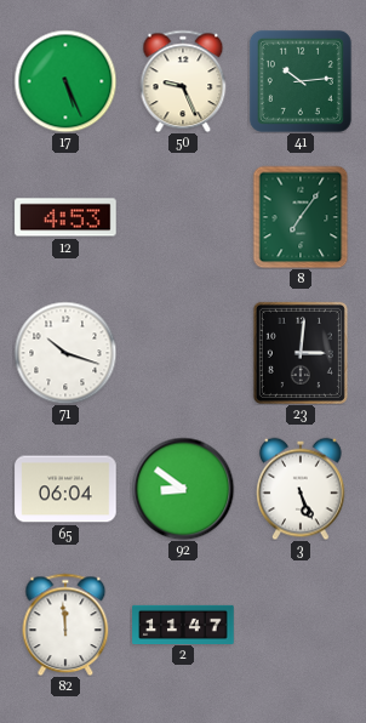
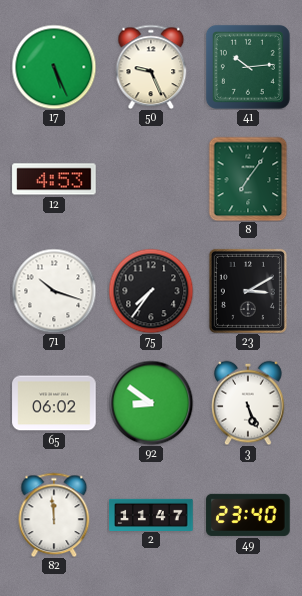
75: none -> 7:36 (151, 291)
23: 3:01 -> 3:10 (248, 291)
65: 06:04 -> 06:02 (54, 403)
49: none -> 23:40 (248, 515)
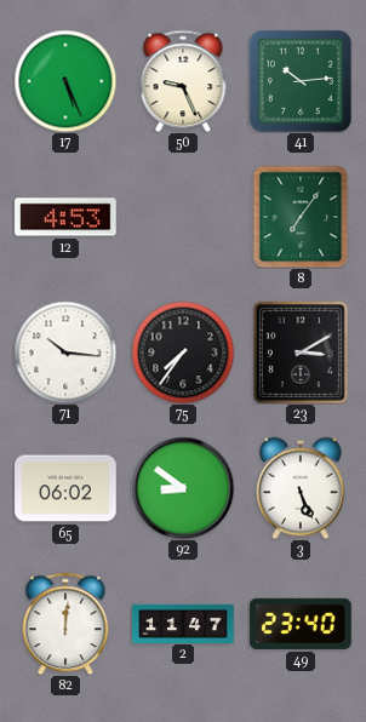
71: 10:18 -> 10:16 (65, 353)
82: 11:59 -> 12:01 (65, 624)
